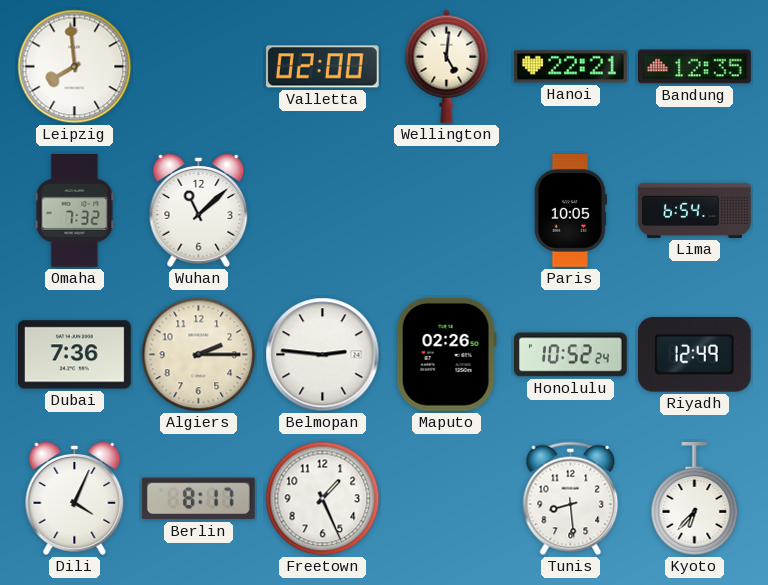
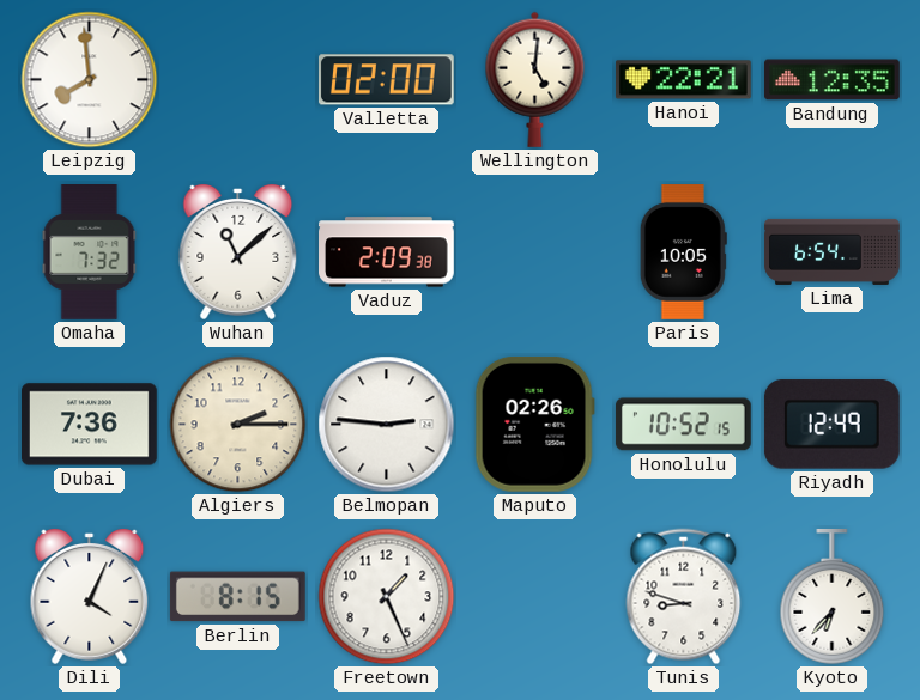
Vaduz: none -> 2:09 (387, 252)
Honolulu: 10:52:24 -> 10:52:15 (683, 425)
Berlin: 8:17 -> 8:15 (237, 597)
Tunis: 8:29 -> 8:48 (684, 597)
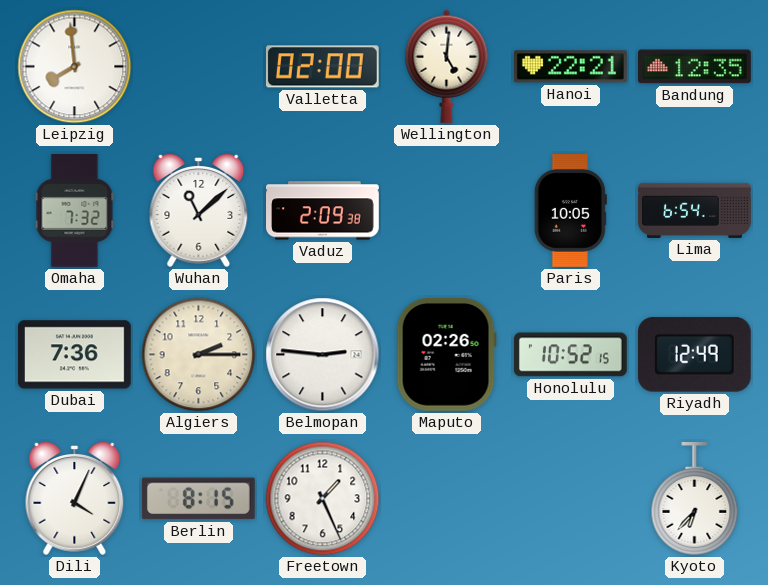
Tunis: 8:48 -> none (684, 597)
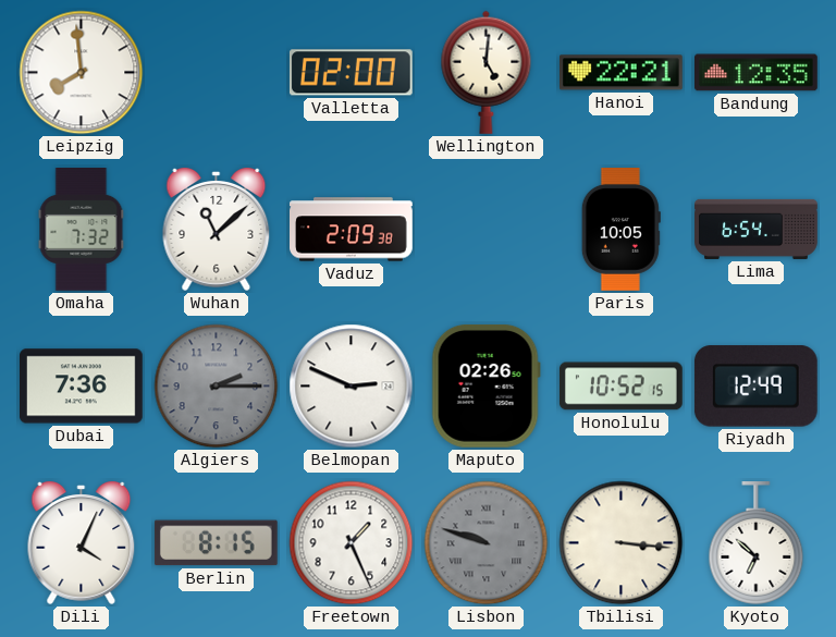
Algiers dial: cream -> grey (217, 387)
Belmopan: 2:46 -> 2:49 (352, 387)
Lisbon: none -> 9:48 (487, 543)
Tbilisi: none -> 3:16 (622, 543)
Kyoto: 6:37 -> 6:52 (757, 543)
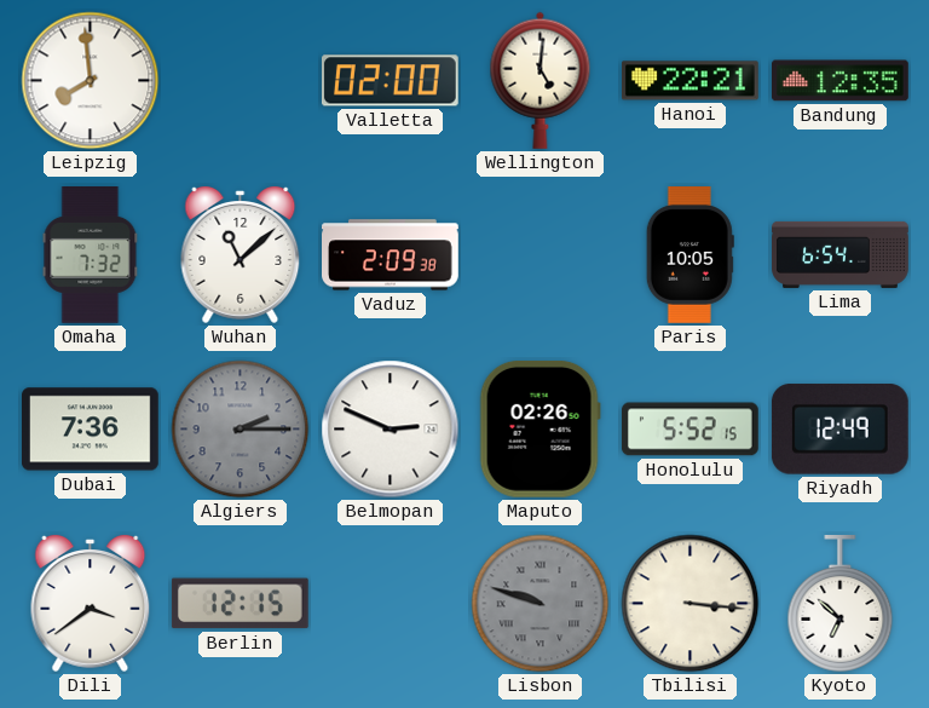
Honolulu: 10:52 -> 5:52 (689, 430)
Dili: 4:04 -> 3:39 (91, 604)
Berlin: 8:15 -> 12:15 (240, 604)
Freetown: 1:26 -> none (352, 543)
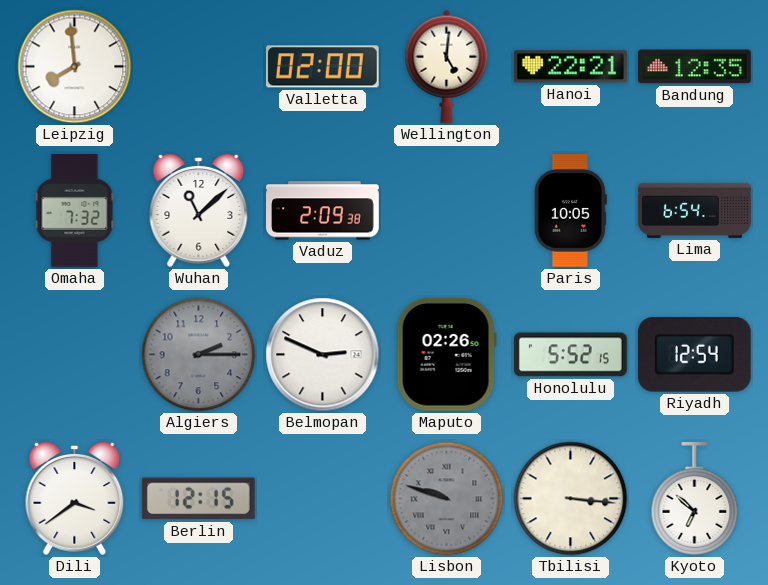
Dubai: 7:36 -> none (91, 430)
Riyadh: 12:49 -> 12:54 (694, 355)
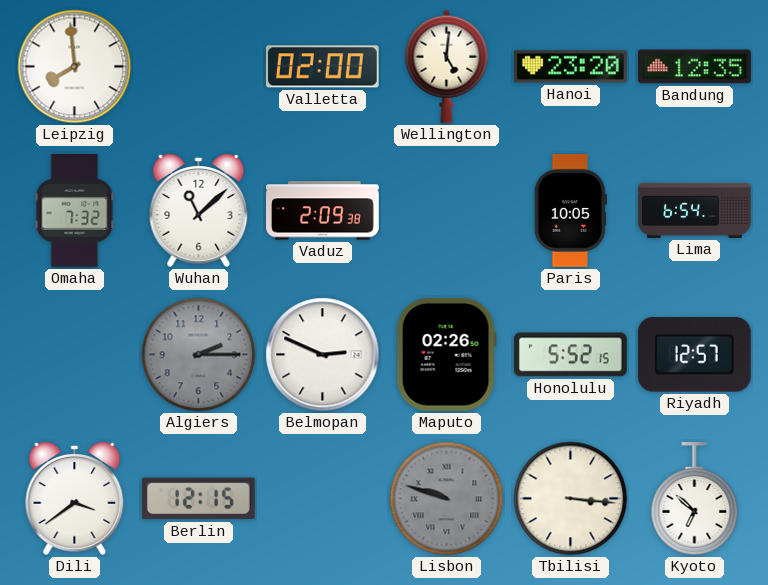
Hanoi: 22:21 -> 23:20 (571, 67)
Riyadh: 12:54 -> 12:57 (694, 355)
